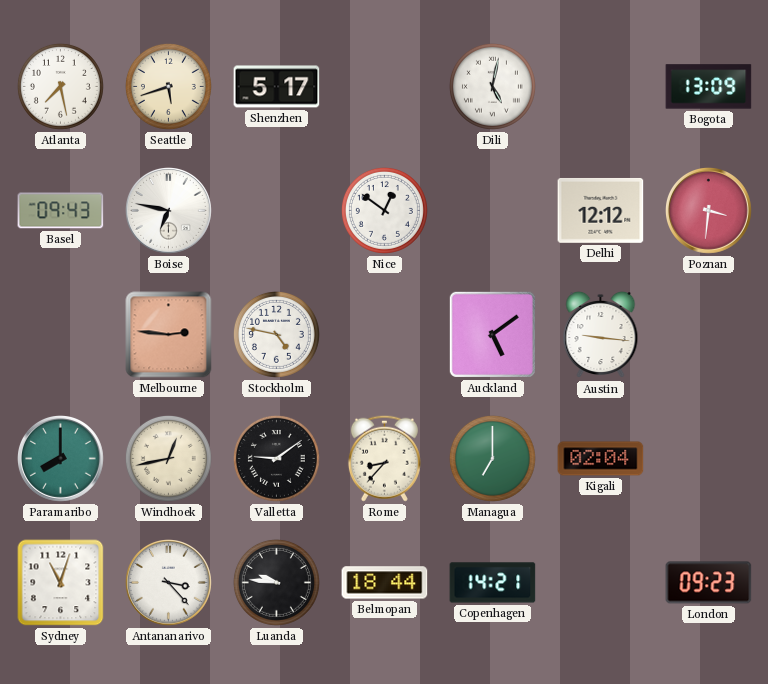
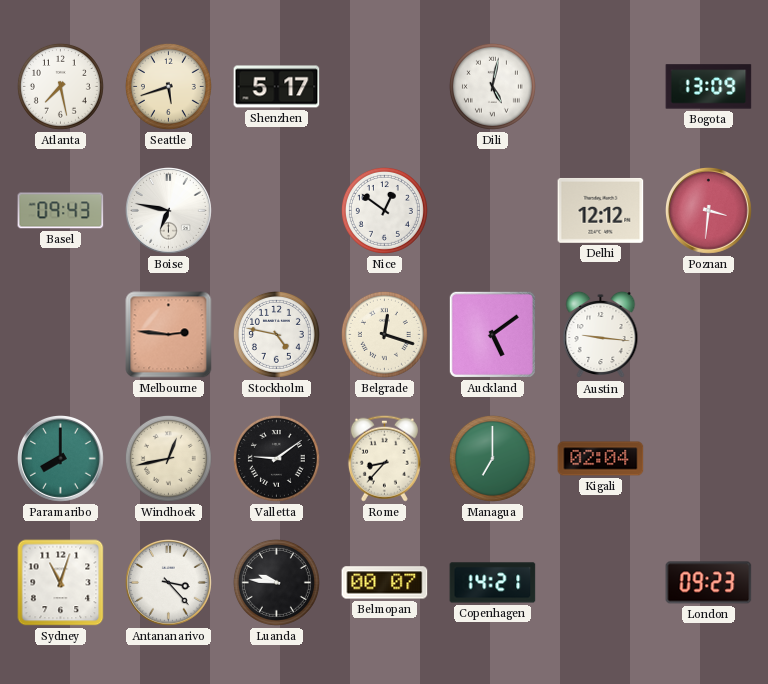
Belgrade: none -> 12:18 (384, 334)
Belmopan: 18:44 -> 00:07 (385, 583)
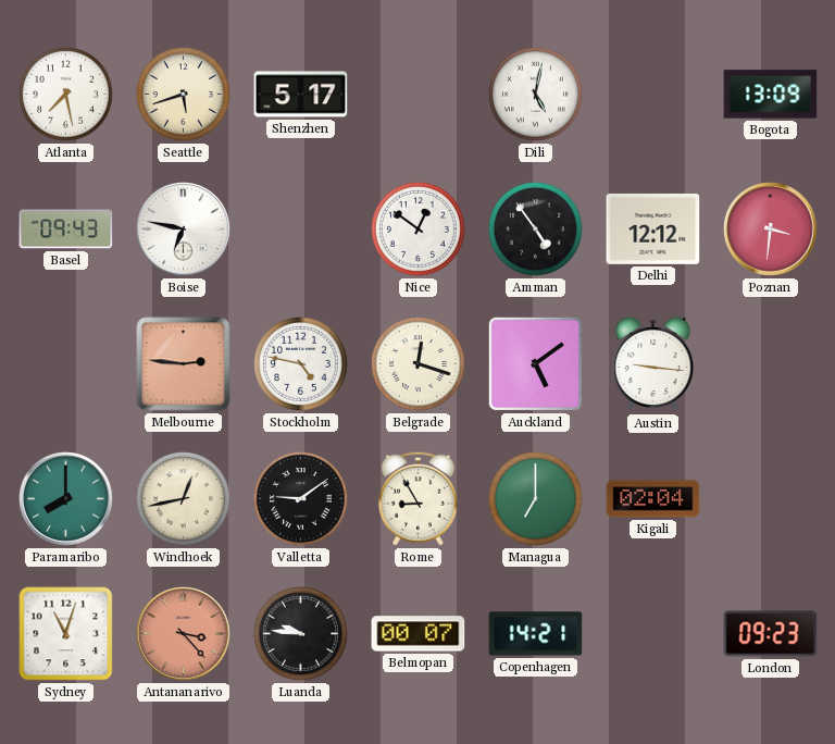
Amman: none -> 4:54 (535, 228)
Rome: 8:37 -> 8:55 (417, 498)
Antananarivo dial: white -> salmon (184, 634)
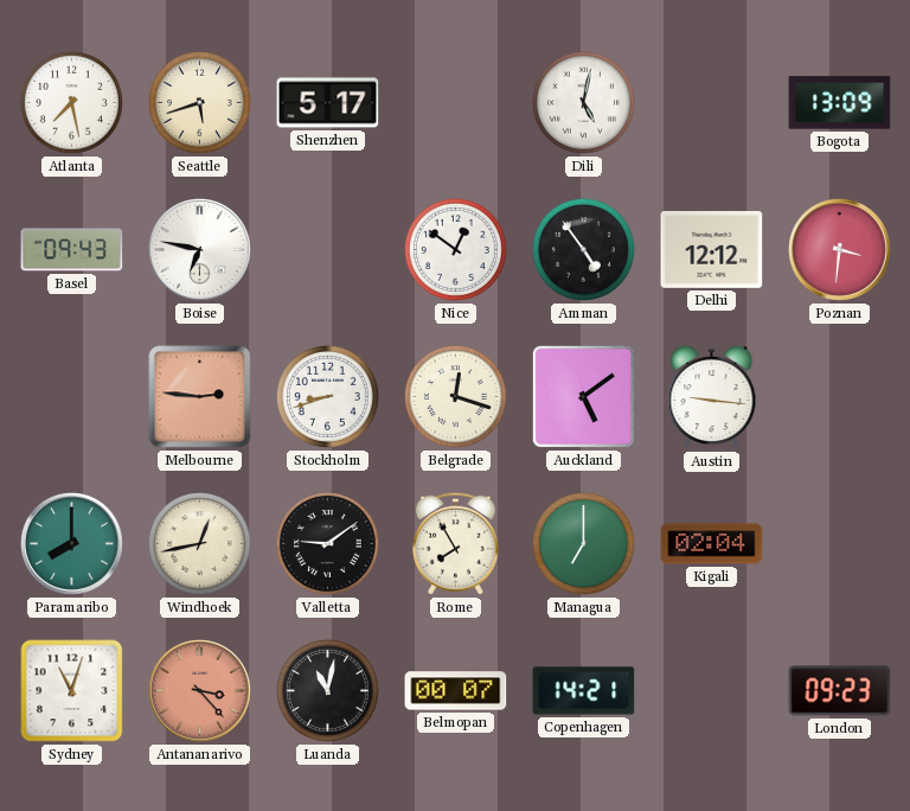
Stockholm: 4:47 -> 8:42 (327, 396)
Rome: 8:55 -> 7:55 (455, 543)
Luanda: 9:46 -> 11:02 (327, 690)
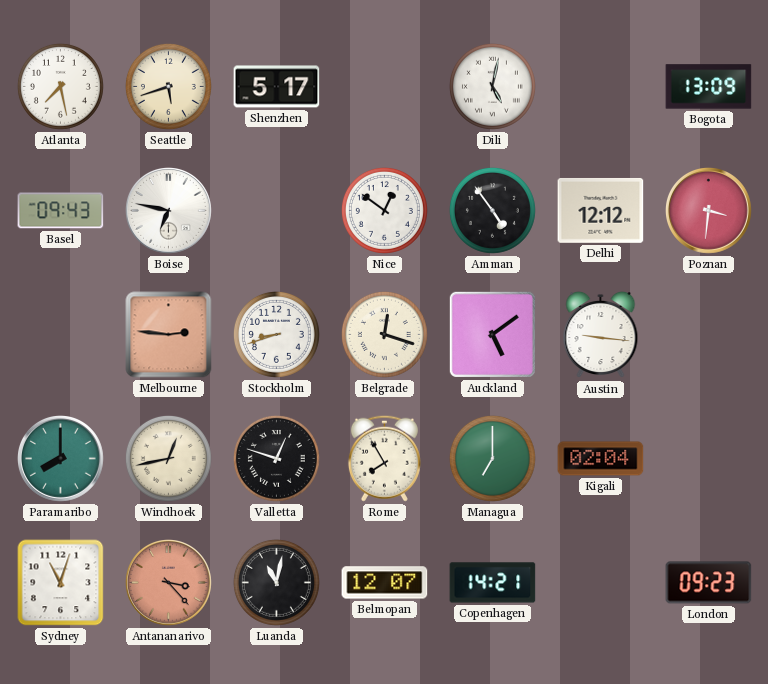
Valletta: 9:09 -> 12:48 (276, 458)
Belmopan: 00:07 -> 12:07 (385, 583)
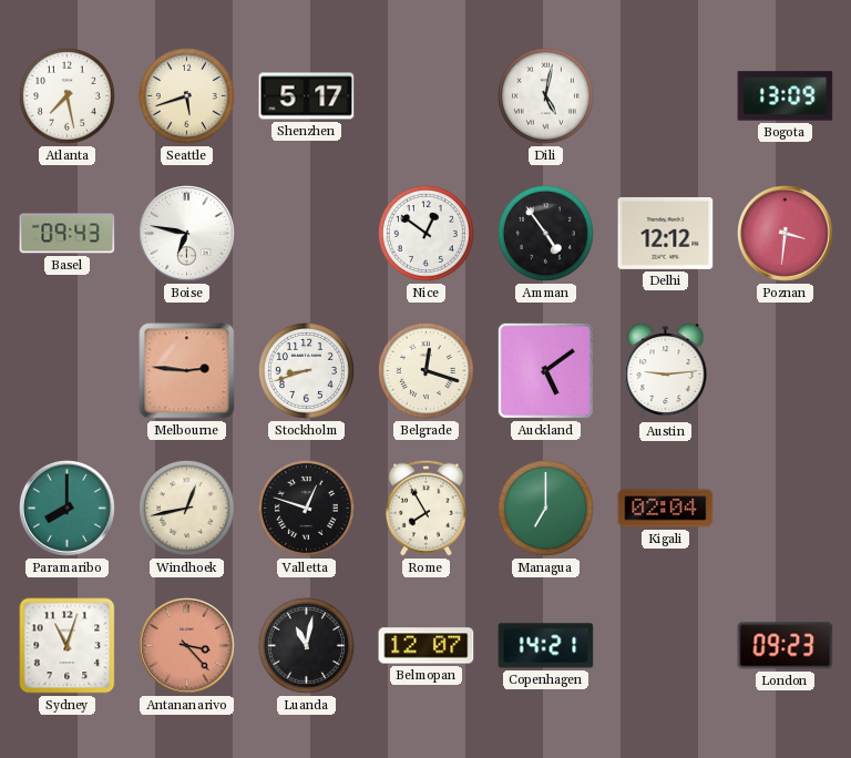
Austin: 9:16 -> 9:14 (666, 371)
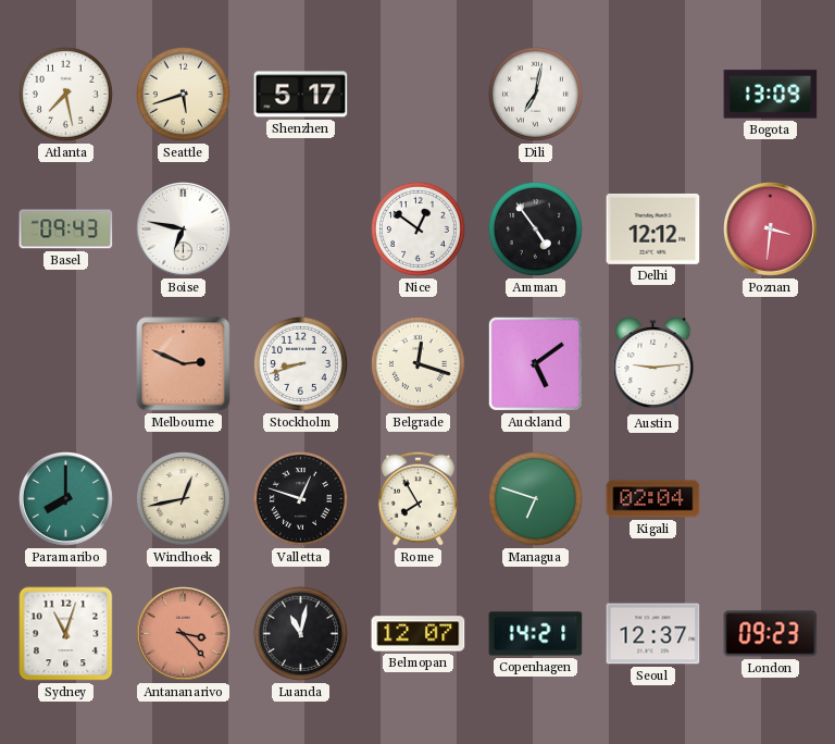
Dili: 5:02 -> 7:02 (535, 94)
Melbourne: 2:46 -> 2:49 (184, 364)
Managua: 7:00 -> 6:48 (535, 498)
Seoul: none -> 12:37 (653, 634)
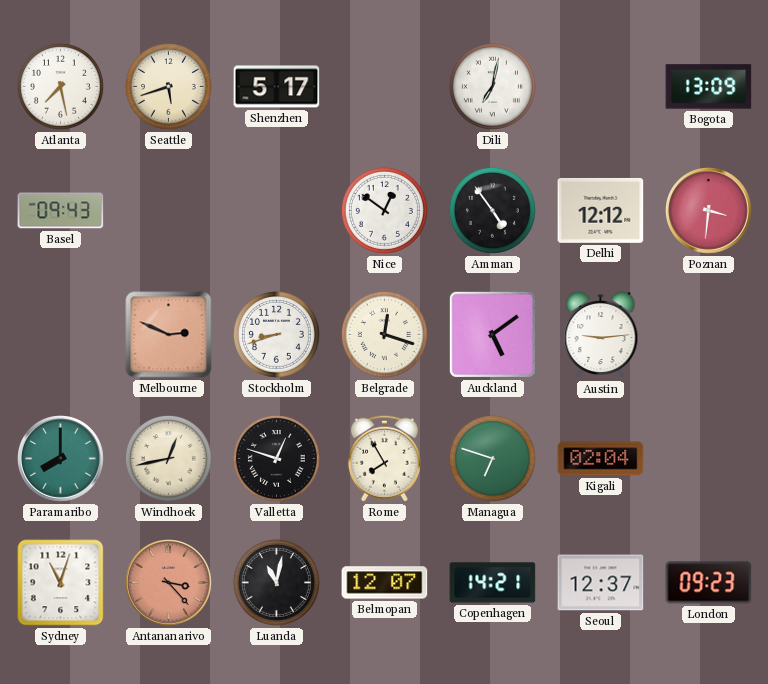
Boise: 6:47 -> none (184, 230)
